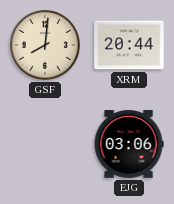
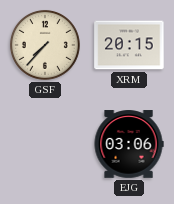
GSF: 8:01 -> 7:37 (45, 45)
XRM: 20:44 -> 20:15 (129, 45)
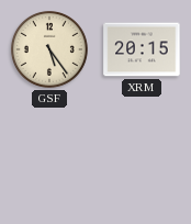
GSF: 7:37 -> 5:24 (49, 49)
EJG: 03:06 -> none (129, 144)
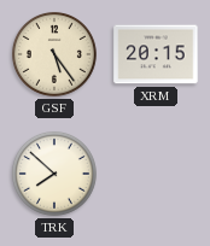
TRK: none -> 7:52 (54, 174)
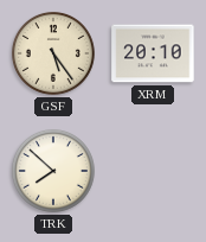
XRM: 20:15 -> 20:10 (153, 53)
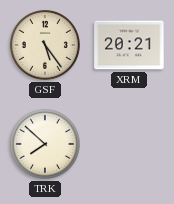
XRM: 20:10 -> 20:21 (129, 45)
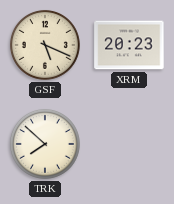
GSF: 5:24 -> 5:19 (45, 45)
XRM: 20:21 -> 20:23 (129, 45)
